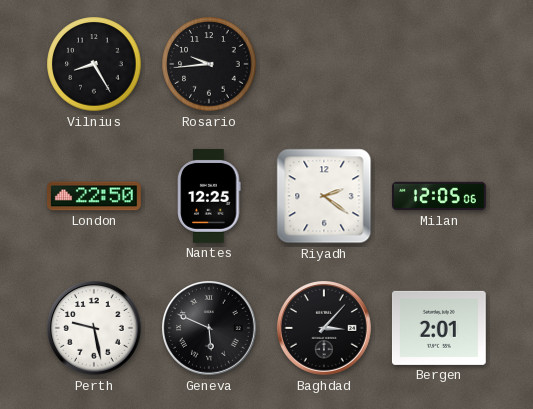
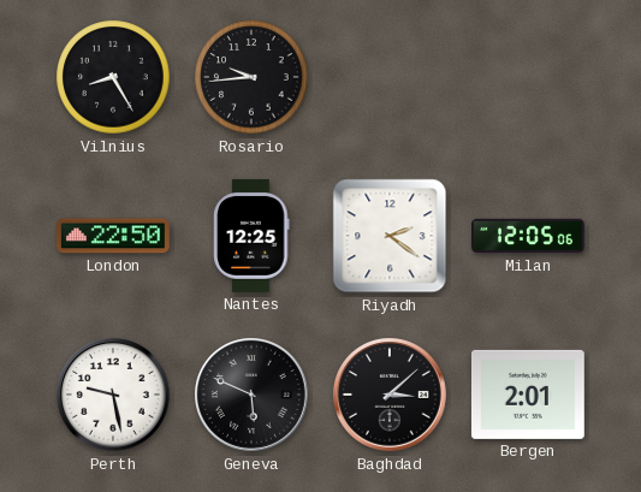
Baghdad: 3:07 -> 3:08 (391, 396)
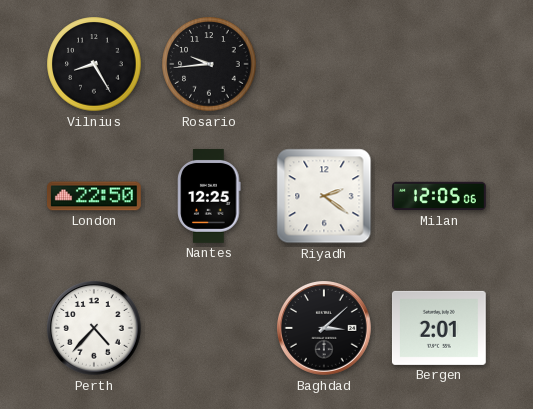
Perth: 9:28 -> 4:37 (95, 329)
Geneva: 5:49 -> none (253, 396)
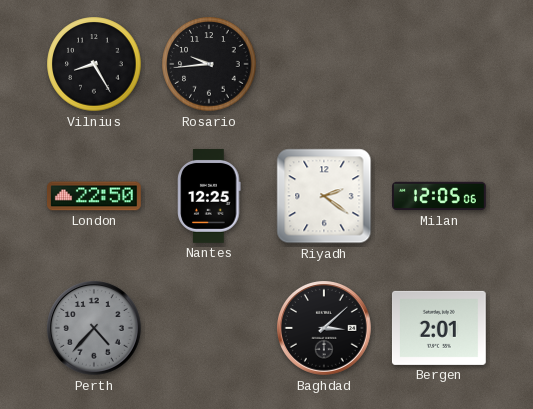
Perth dial: white -> grey (95, 329)
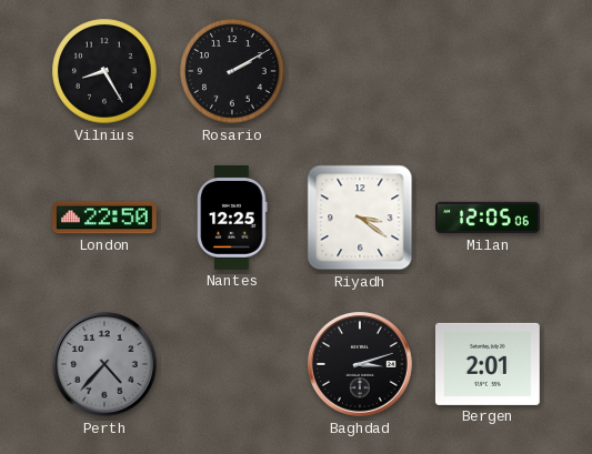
Rosario: 9:44 -> 2:10 (232, 71)
Riyadh: 2:21 -> 3:21 (360, 218)
Baghdad: 3:08 -> 3:12 (361, 365)
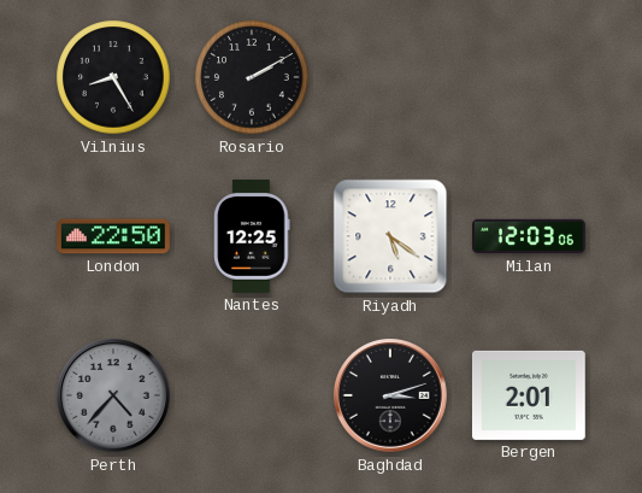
Riyadh: 3:21 -> 5:21 (390, 236)
Milan: 12:05 -> 12:03 (529, 236)
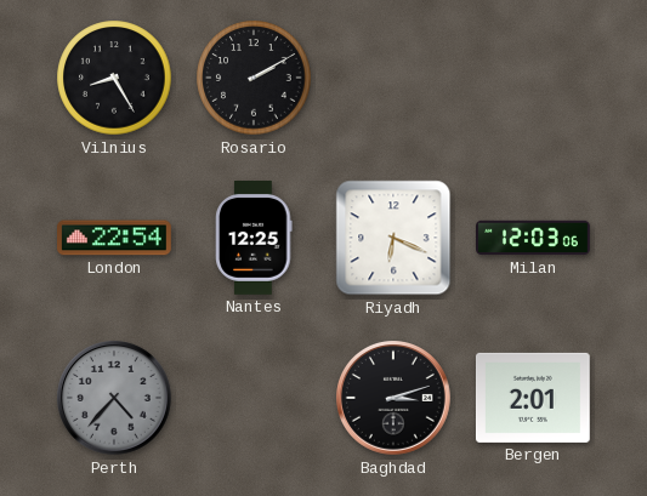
London: 22:50 -> 22:54 (115, 238)
Riyadh: 5:21 -> 6:19 (393, 238)
